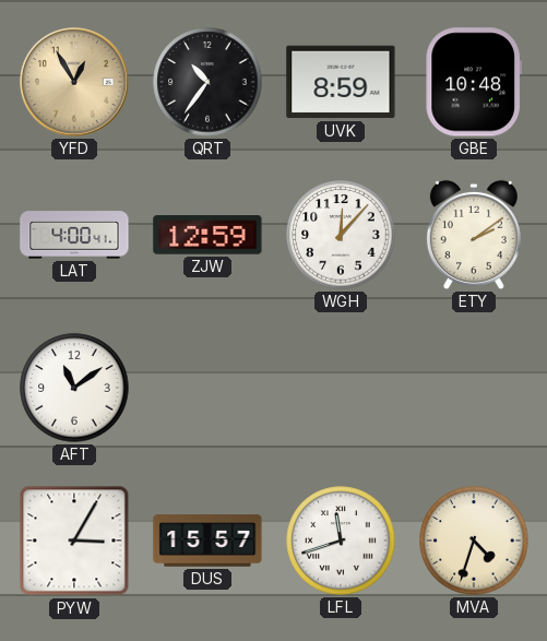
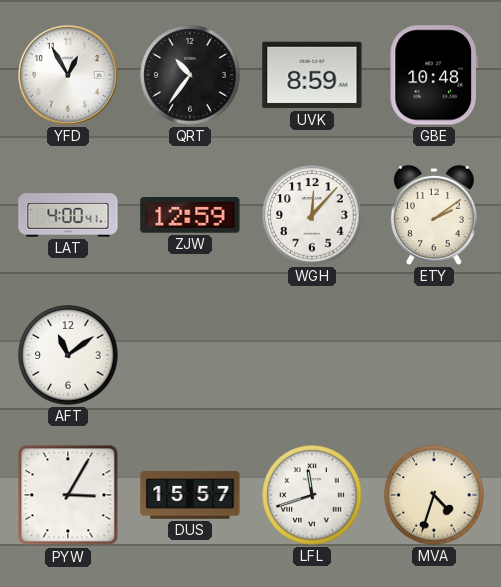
YFD dial: champagne -> white (69, 76)
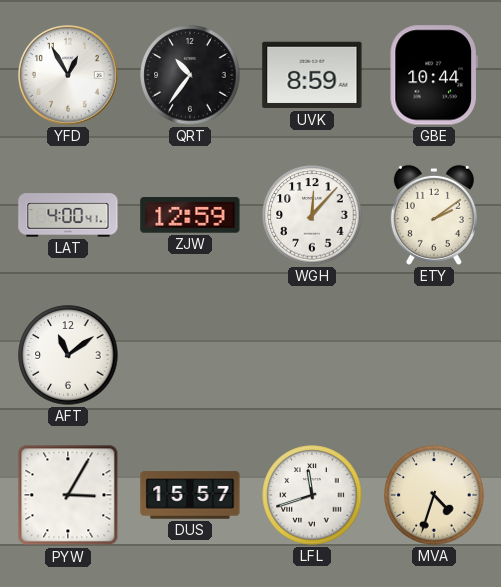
GBE: 10:48 -> 10:44 (434, 75)
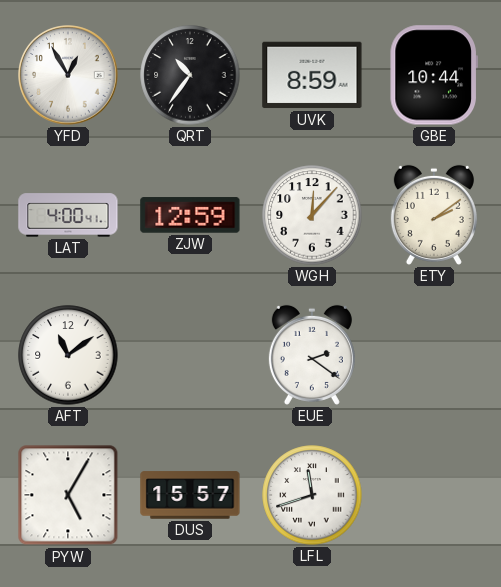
EUE: none -> 2:21 (312, 355)
PYW: 3:05 -> 5:05 (68, 495)
MVA: 4:33 -> none (434, 495)
